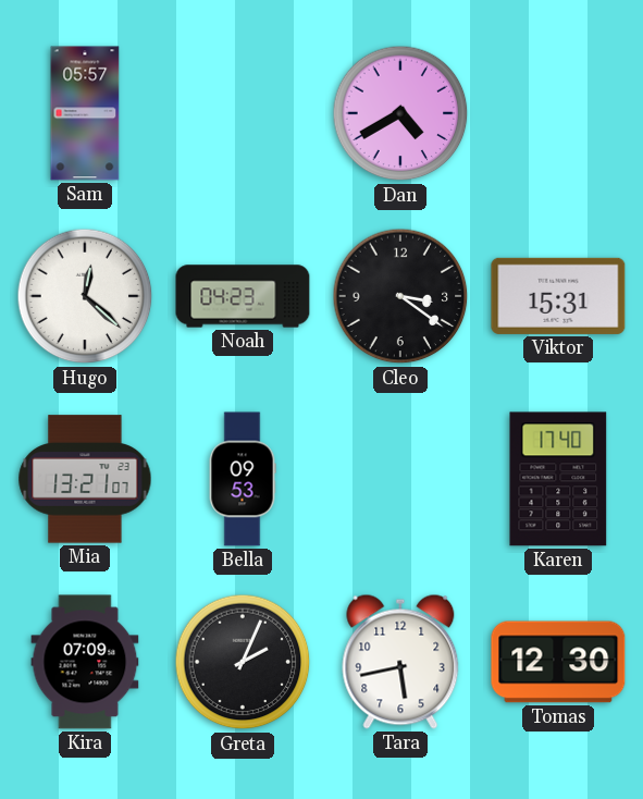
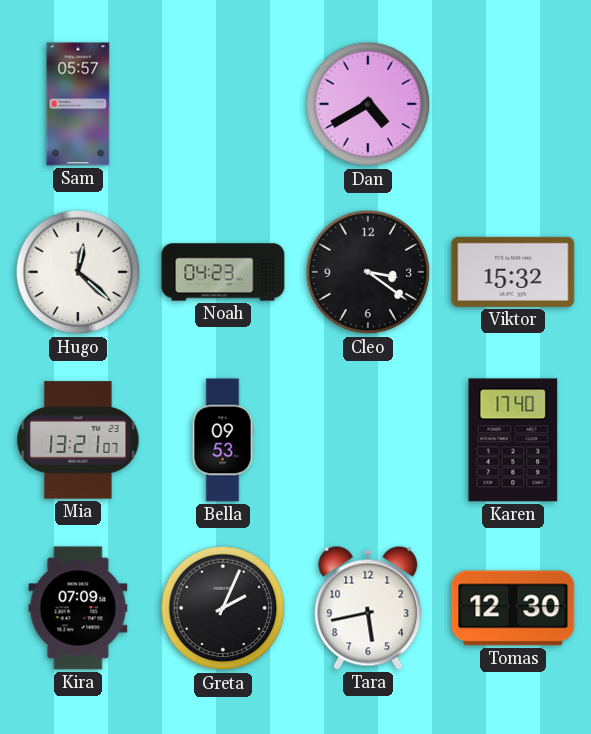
Viktor: 15:31 -> 15:32 (513, 272)
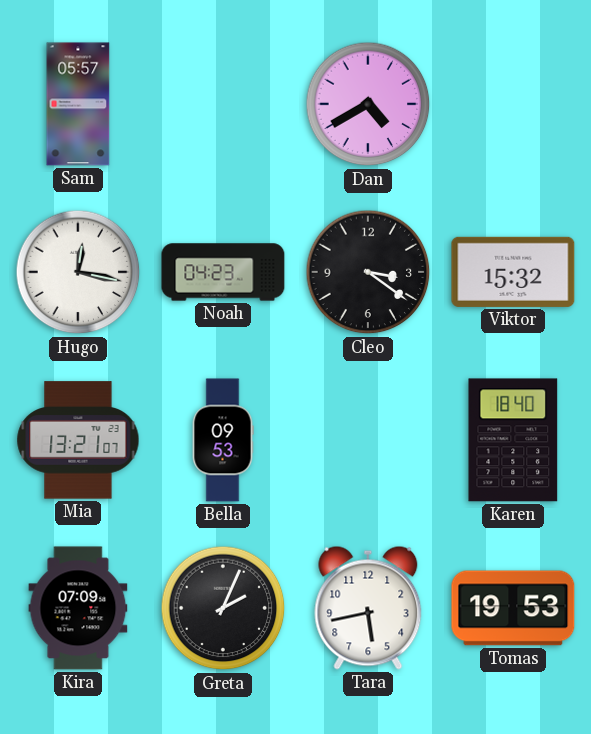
Hugo: 12:22 -> 12:17 (78, 272)
Karen: 17:40 -> 18:40 (513, 440)
Tomas: 12:30 -> 19:53 (513, 608)
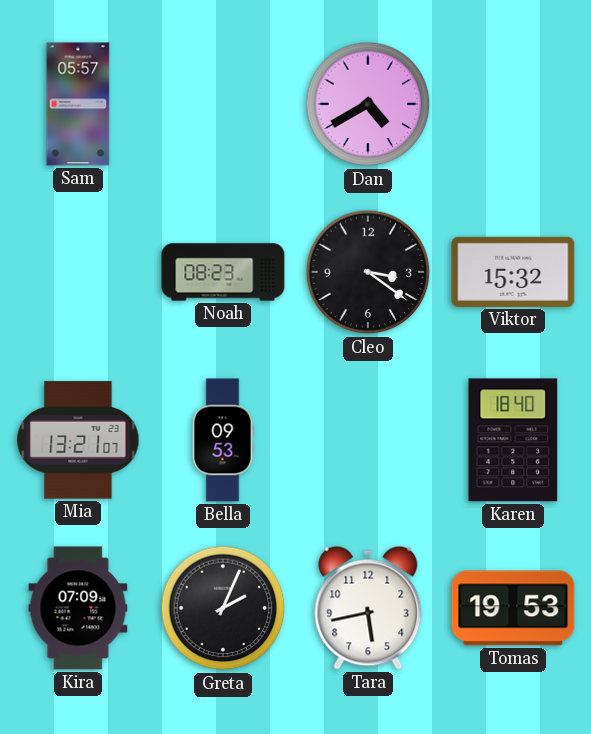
Hugo: 12:17 -> none (78, 272)
Noah: 04:23 -> 08:23 (223, 272)
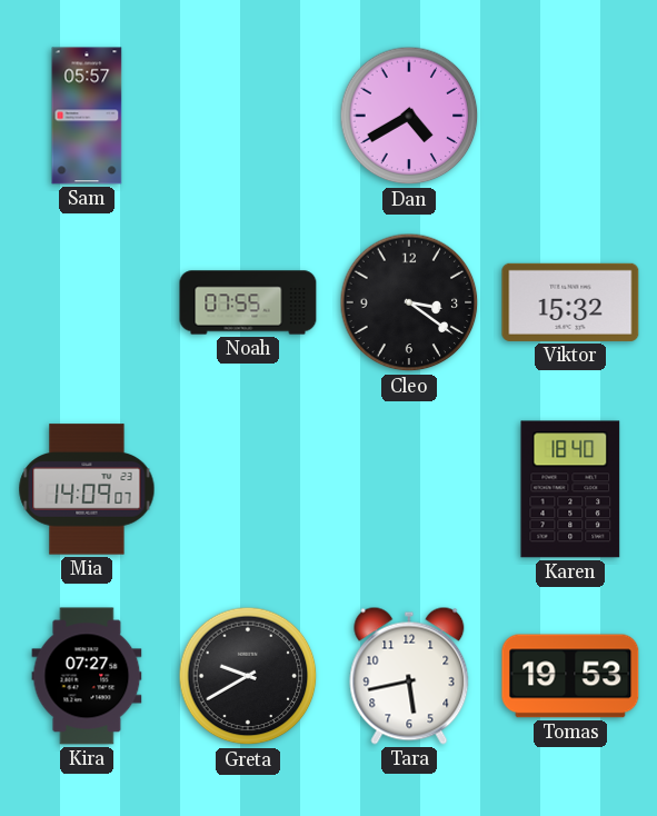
Noah: 08:23 -> 07:55 (248, 302)
Mia: 13:21 -> 14:09 (87, 489)
Bella: 09:53 -> none (223, 440)
Kira: 07:09 -> 07:27 (87, 676)
Greta: 2:04 -> 9:40 (248, 676)
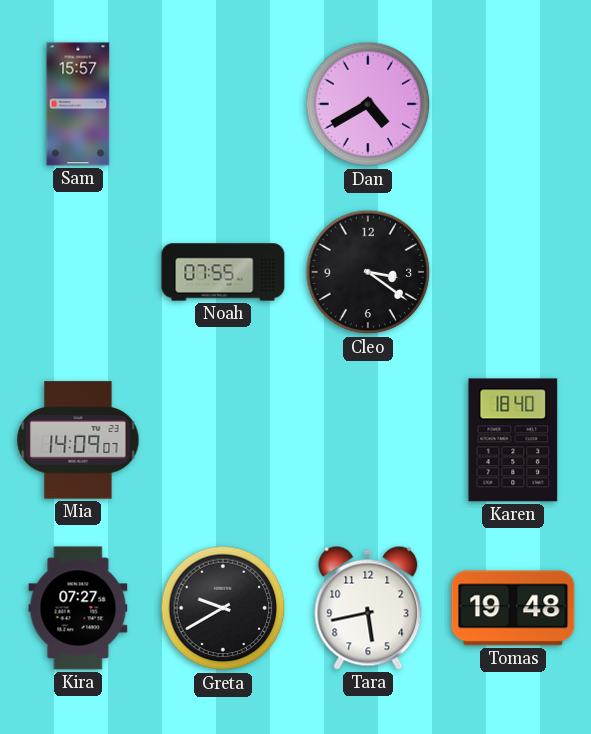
Sam: 05:57 -> 15:57 (78, 104)
Viktor: 15:32 -> none (570, 302)
Tomas: 19:53 -> 19:48 (513, 608)
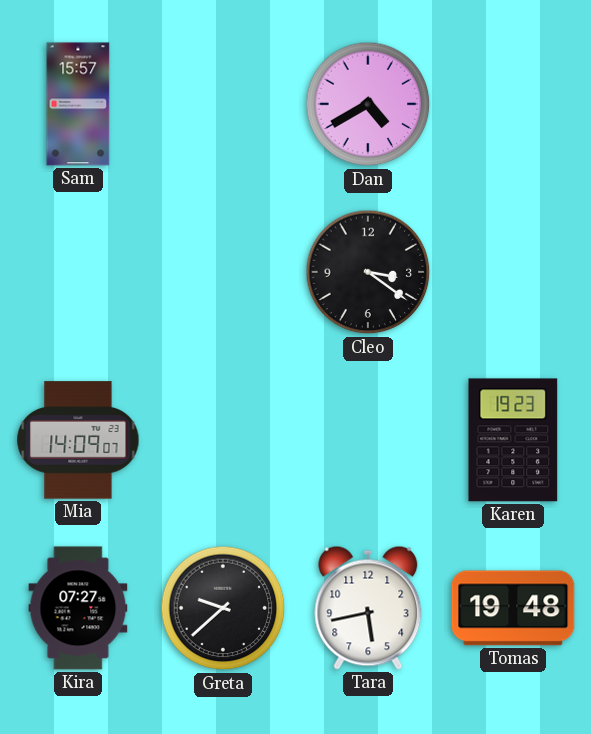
Noah: 07:55 -> none (223, 272)
Karen: 18:40 -> 19:23 (513, 440)
Greta: 9:40 -> 9:38 (223, 608)
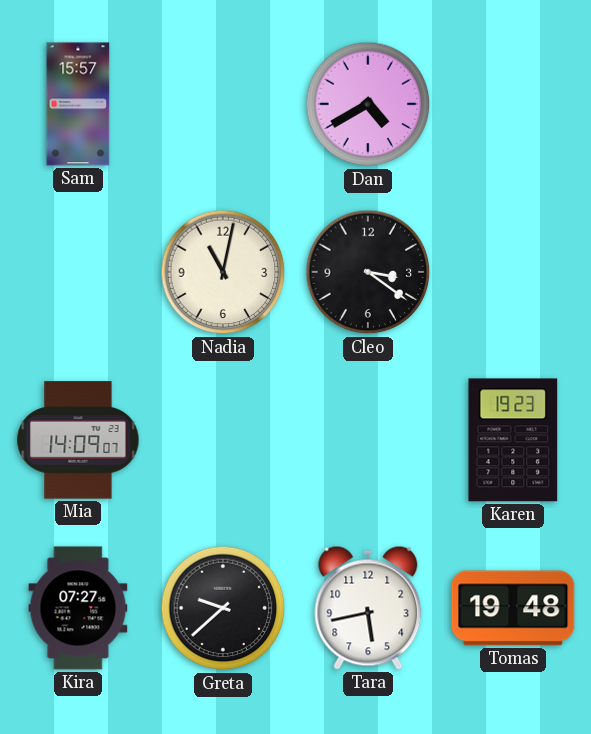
Nadia: none -> 11:02 (223, 272)
